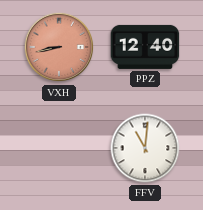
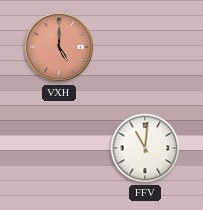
VXH: 8:43 -> 5:00 (59, 47)
PPZ: 12:40 -> none (145, 47)
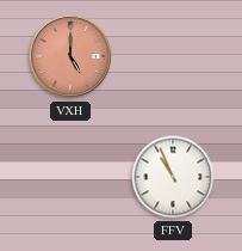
FFV: 11:01 -> 10:56 (173, 177)
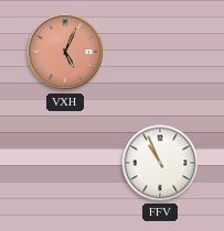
VXH: 5:00 -> 5:04 (65, 52)
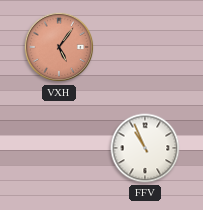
VXH: 5:04 -> 5:06 (59, 47)
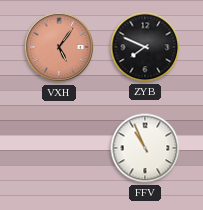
ZYB: none -> 7:49 (145, 47)
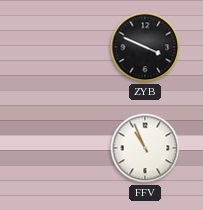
VXH: 5:06 -> none (59, 47)
ZYB: 7:49 -> 3:49 (145, 47)
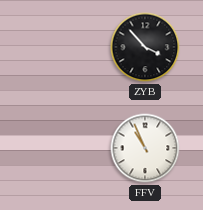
ZYB: 3:49 -> 3:53 (145, 47)
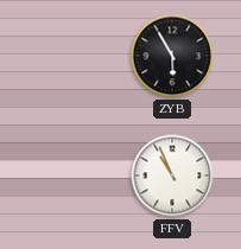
ZYB: 3:53 -> 5:55 (172, 56)
